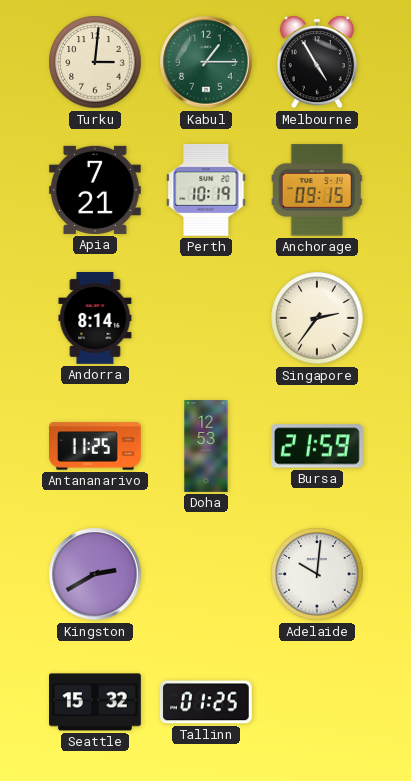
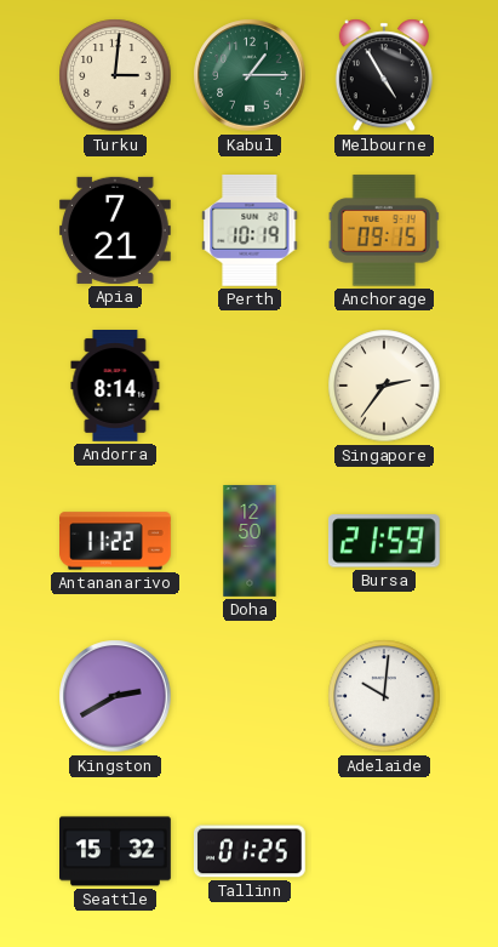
Antananarivo: 11:25 -> 11:22 (116, 541)
Doha: 12:53 -> 12:50 (250, 541)
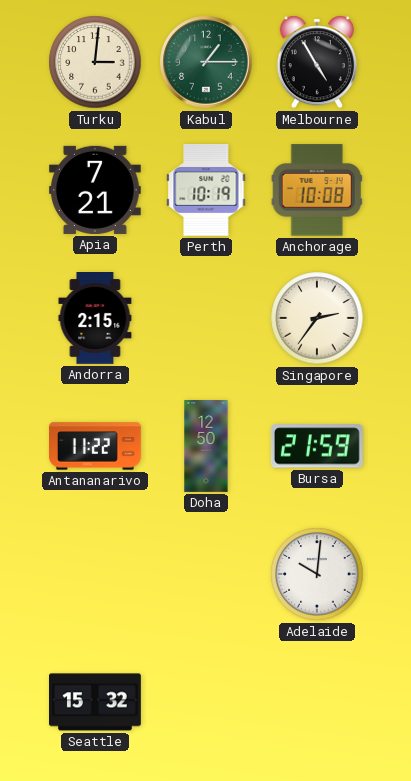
Anchorage: 09:15 -> 10:08 (317, 190)
Andorra: 8:14 -> 2:15 (95, 319)
Kingston: 2:40 -> none (115, 696)
Tallinn: 01:25 -> none (250, 851)
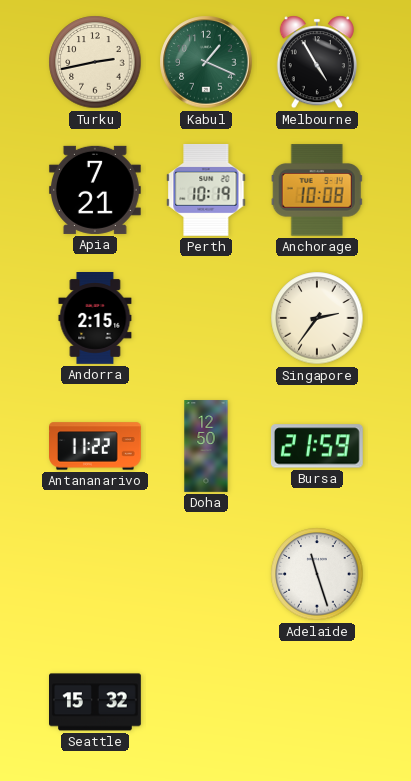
Turku: 3:01 -> 2:43 (95, 62)
Kabul: 1:15 -> 1:19 (206, 62)
Adelaide: 10:01 -> 11:27 (317, 574)
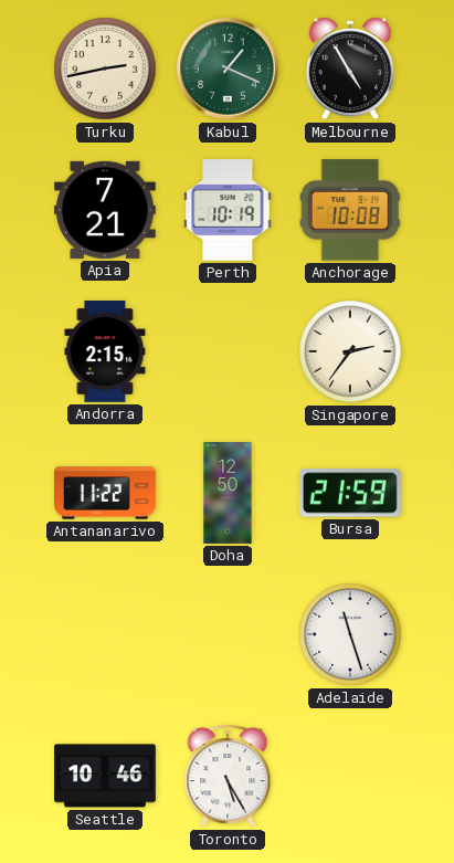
Seattle: 15:32 -> 10:46 (106, 776)
Toronto: none -> 5:25 (228, 776)
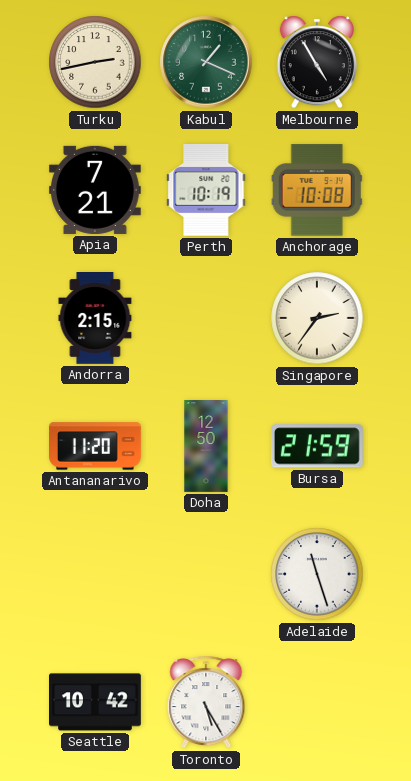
Antananarivo: 11:22 -> 11:20 (96, 446)
Seattle: 10:46 -> 10:42 (96, 702)
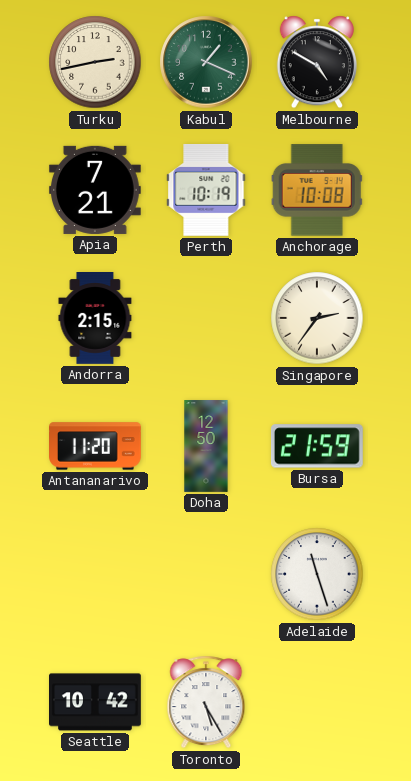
Melbourne: 4:55 -> 4:50 (317, 62)
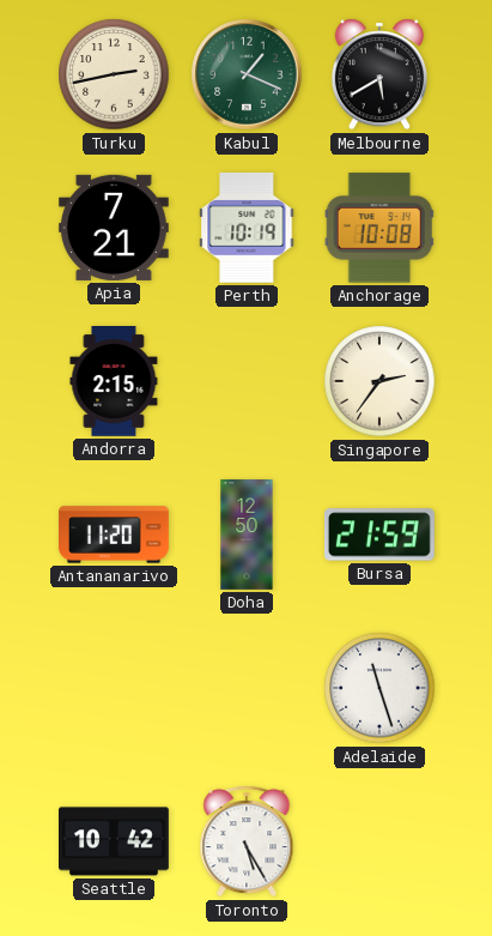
Melbourne: 4:50 -> 5:40 (379, 74)
